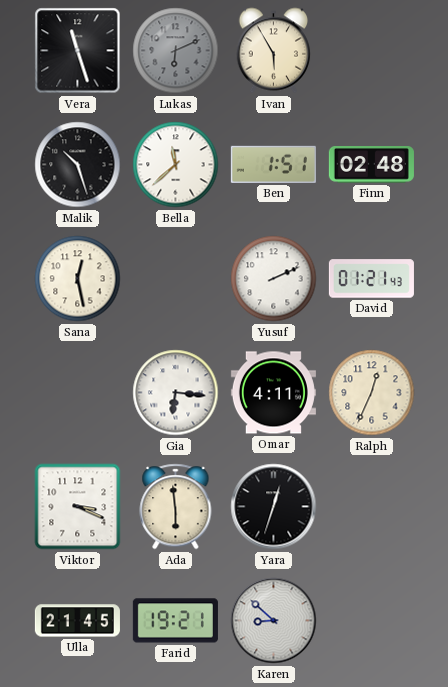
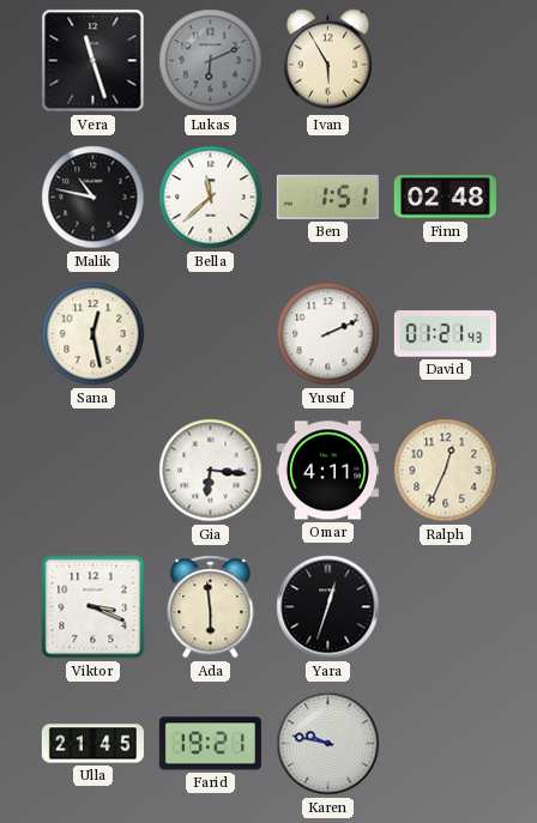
Malik: 10:27 -> 10:47 (93, 198)
Karen: 8:52 -> 9:47 (328, 744)
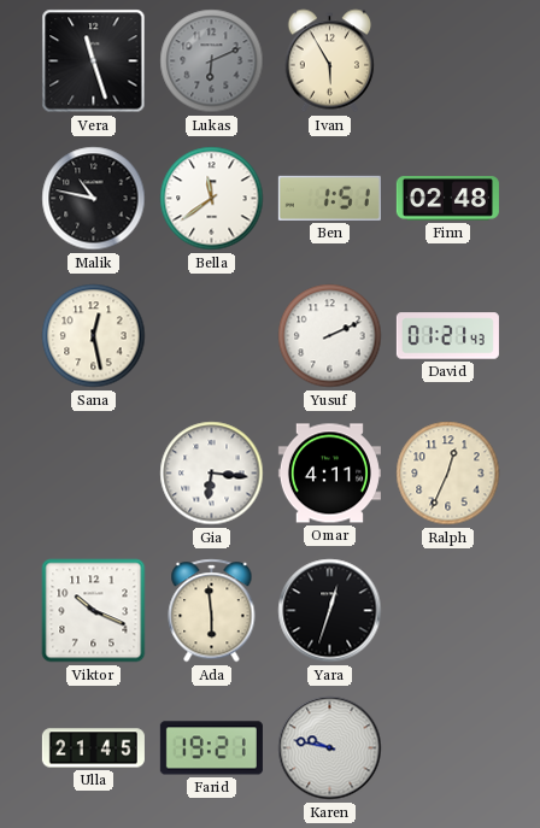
Bella: 11:38 -> 11:39 (212, 199)
Viktor: 3:19 -> 10:19 (94, 611)
